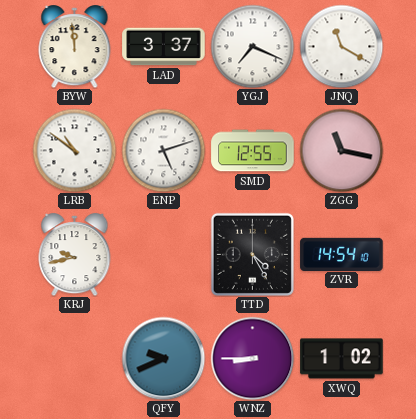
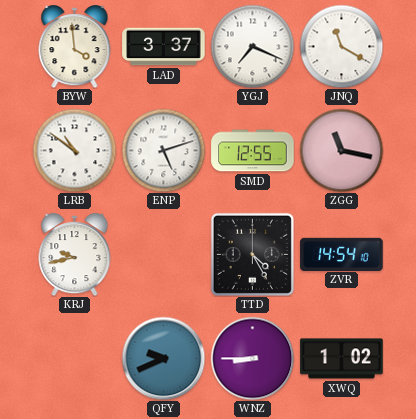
BYW: 11:59 -> 3:59 (75, 47)
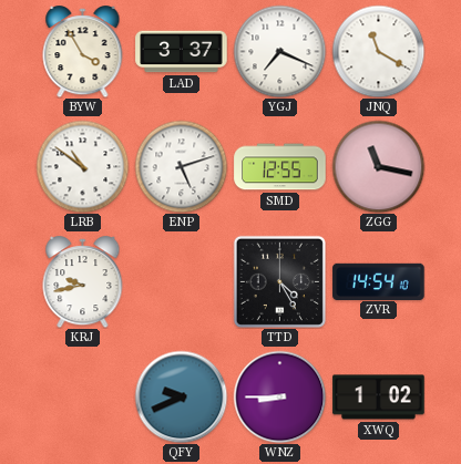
BYW: 3:59 -> 3:55 (83, 52)
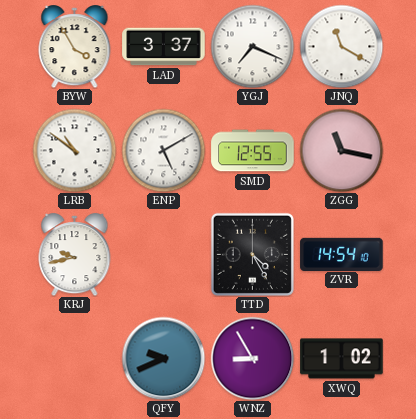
ENP: 5:12 -> 5:10 (163, 150)
WNZ: 8:45 -> 8:55 (252, 358)
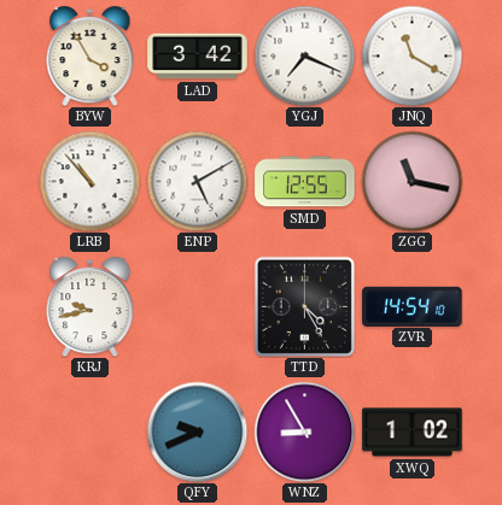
LAD: 3:37 -> 3:42 (198, 57)
LRB: 10:51 -> 10:53 (89, 181)
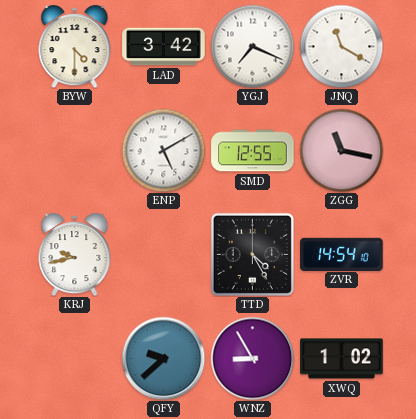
BYW: 3:55 -> 4:30 (75, 47)
LRB: 10:53 -> none (89, 181)
QFY: 9:41 -> 9:38 (163, 358)
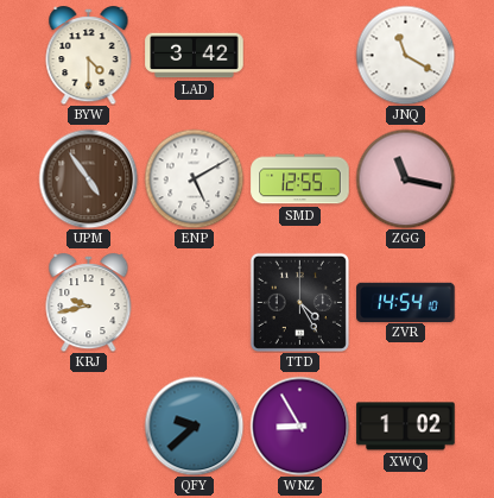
YGJ: 7:19 -> none (252, 46)
UPM: none -> 4:54 (88, 178)
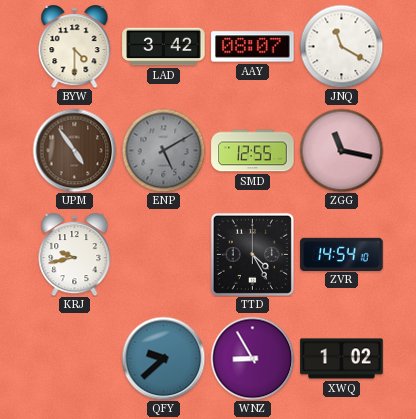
AAY: none -> 08:07 (253, 47)
ENP dial: white -> grey (163, 150)
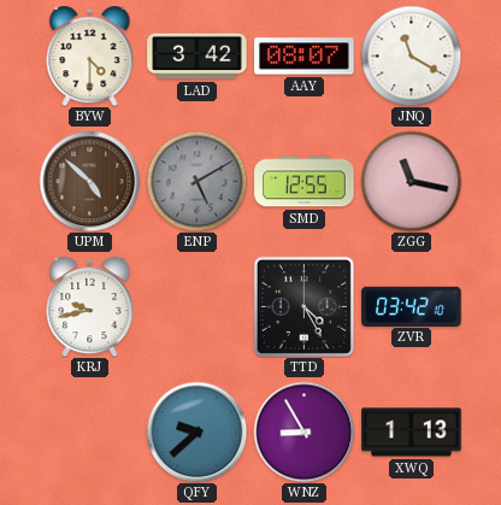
UPM: 4:54 -> 4:52 (89, 181)
ZVR: 14:54 -> 03:42 (412, 306)
XWQ: 1:02 -> 1:13 (412, 433)
